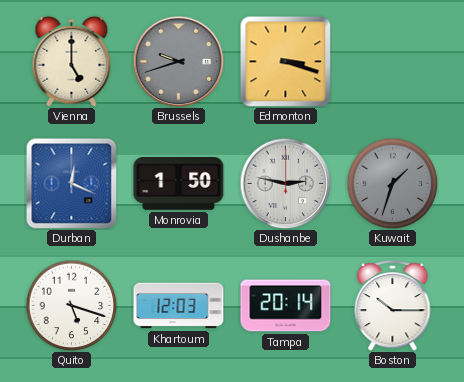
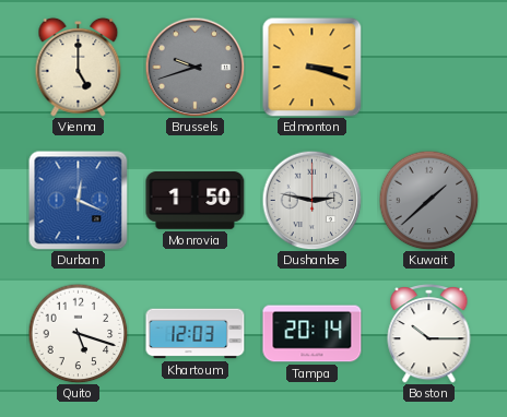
Kuwait: 1:33 -> 1:38 (428, 200)
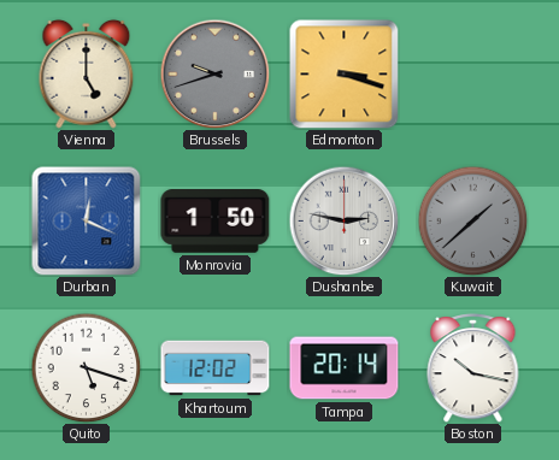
Khartoum: 12:03 -> 12:02 (216, 368)
Boston: 10:15 -> 10:17 (473, 368)
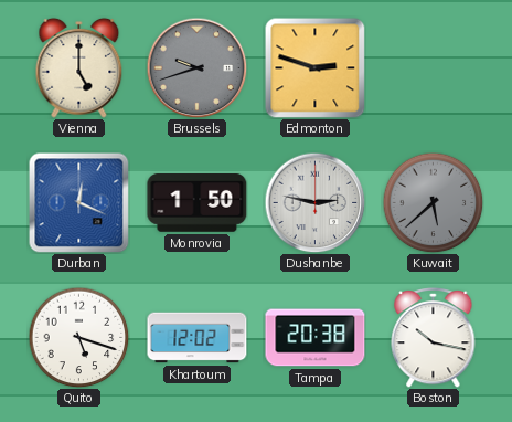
Edmonton: 3:18 -> 2:48 (314, 67)
Kuwait: 1:38 -> 5:38 (433, 202)
Tampa: 20:14 -> 20:38 (316, 338)
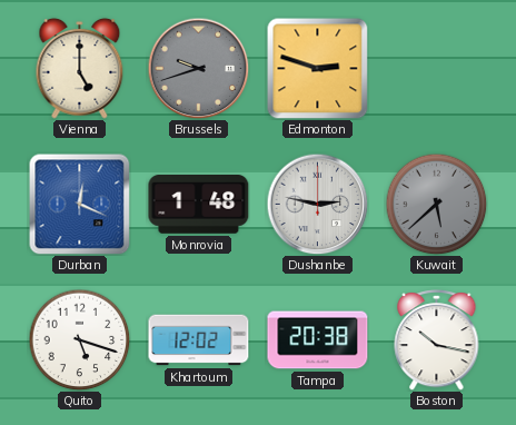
Monrovia: 1:50 -> 1:48 (199, 205)
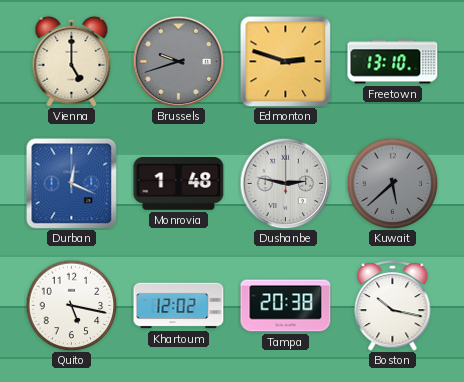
Freetown: none -> 13:10 (393, 62)
Quito: 5:18 -> 5:17 (71, 305)
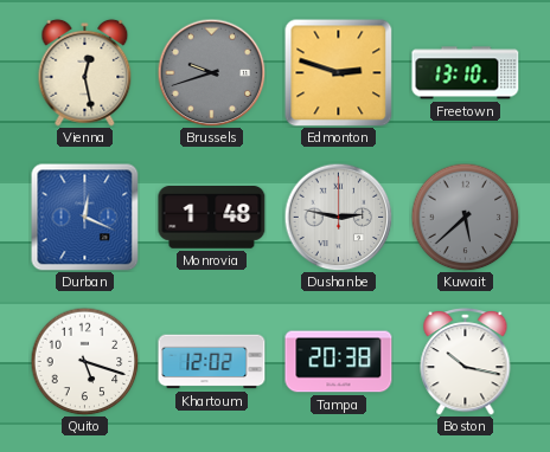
Vienna: 5:00 -> 12:28 (85, 72)
Quito: 5:17 -> 5:18 (84, 361)
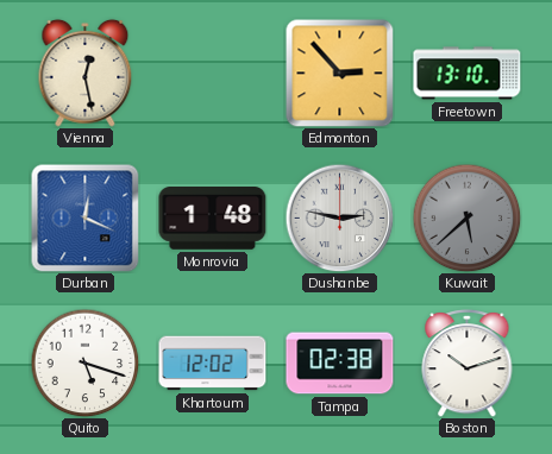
Brussels: 9:42 -> none (211, 72)
Edmonton: 2:48 -> 2:53 (339, 72)
Tampa: 20:38 -> 02:38 (340, 364)
Boston: 10:17 -> 10:12 (468, 364)
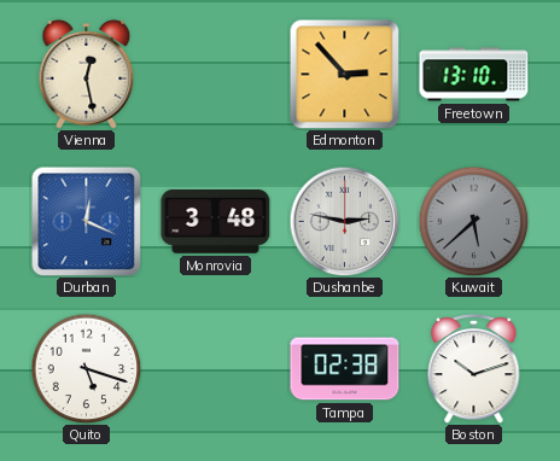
Monrovia: 1:48 -> 3:48 (216, 222)
Khartoum: 12:02 -> none (213, 364)
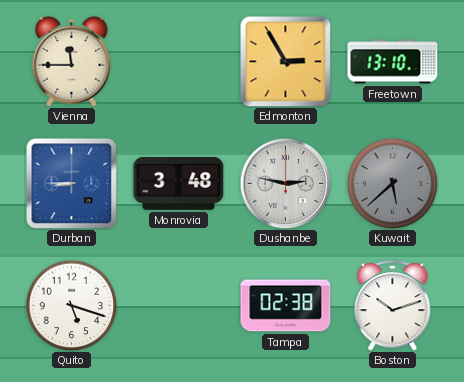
Vienna: 12:28 -> 11:45 (72, 61)
Edmonton: 2:53 -> 2:55 (285, 61)
Durban: 12:19 -> 8:45 (71, 183)
